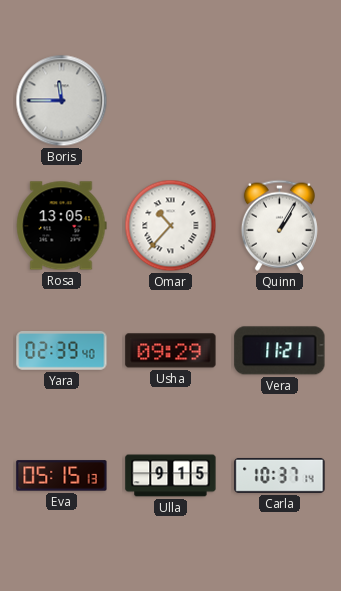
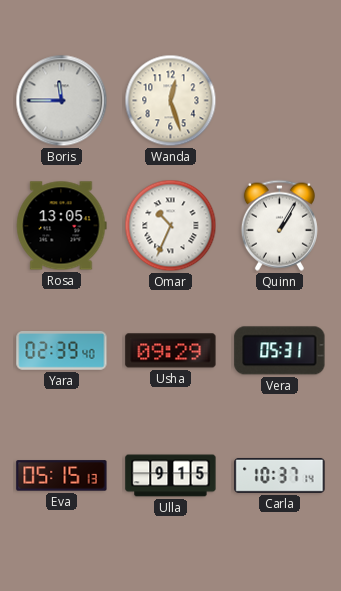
Wanda: none -> 12:27 (171, 101)
Omar: 10:37 -> 10:34 (171, 226)
Vera: 11:21 -> 05:31 (280, 351)
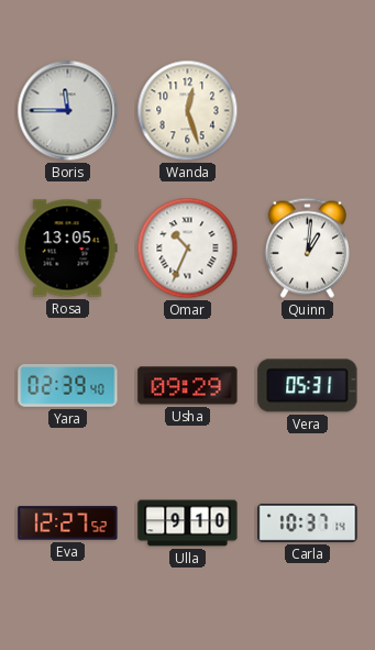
Quinn: 1:05 -> 1:01 (307, 247)
Eva: 05:15 -> 12:27 (68, 524)
Ulla: 9:15 -> 9:10 (188, 524)
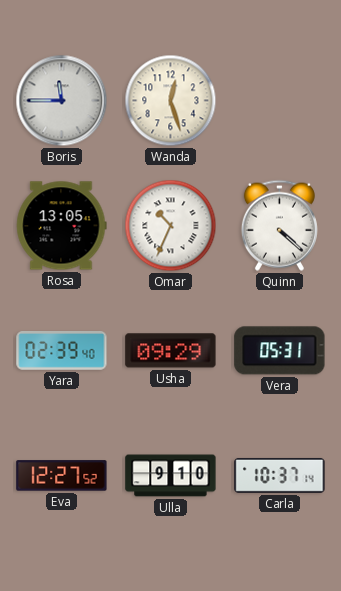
Quinn: 1:01 -> 4:22 (279, 225)
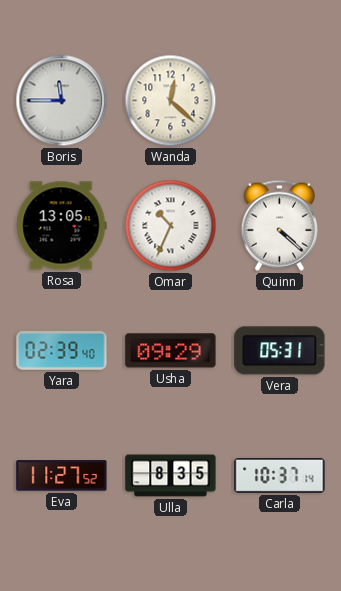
Wanda: 12:27 -> 12:22 (171, 101)
Eva: 12:27 -> 11:27 (62, 476)
Ulla: 9:10 -> 8:35 (171, 476)
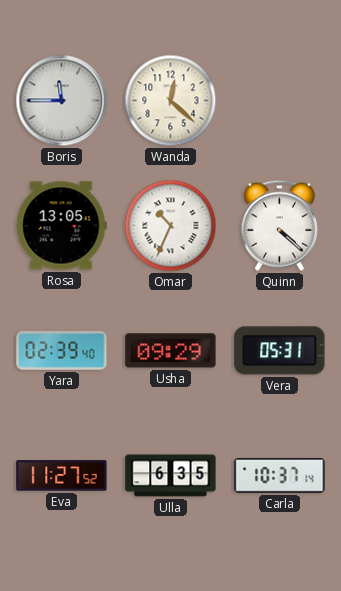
Ulla: 8:35 -> 6:35 (171, 476)
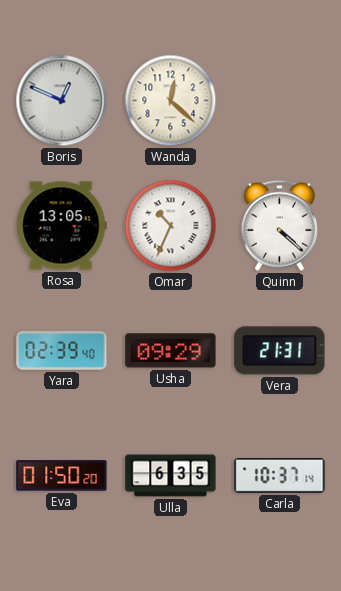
Boris: 11:45 -> 12:49 (62, 101)
Vera: 05:31 -> 21:31 (280, 351)
Eva: 11:27 -> 01:50 (62, 476)
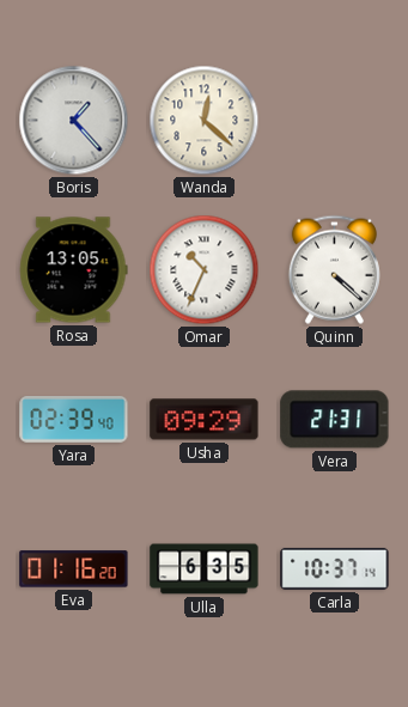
Boris: 12:49 -> 1:23 (74, 121)
Eva: 01:50 -> 01:16 (74, 569)
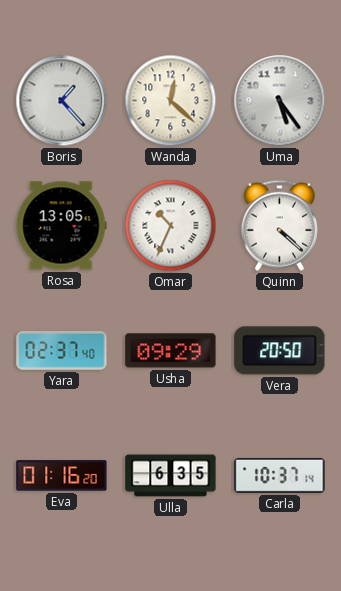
Uma: none -> 5:24 (280, 101)
Yara: 02:39 -> 02:37 (62, 351)
Vera: 21:31 -> 20:50 (280, 351)
